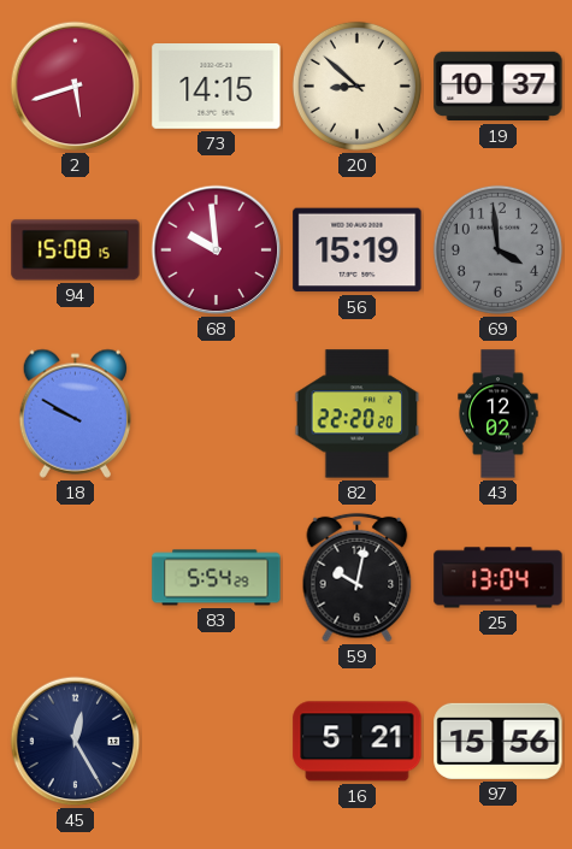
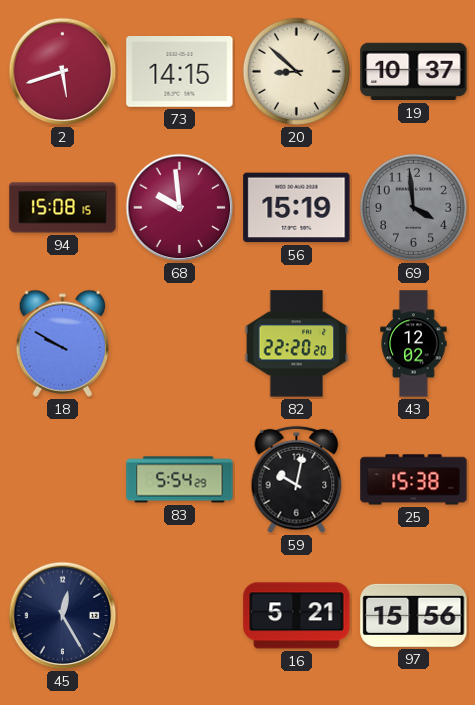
25: 13:04 -> 15:38 (414, 480)
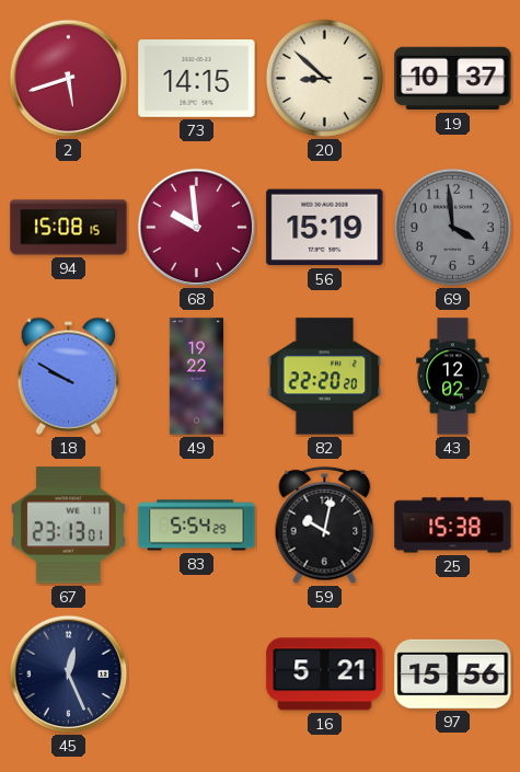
49: none -> 19:22 (196, 377)
67: none -> 23:13 (68, 526)
45: 12:25 -> 12:26 (69, 675)
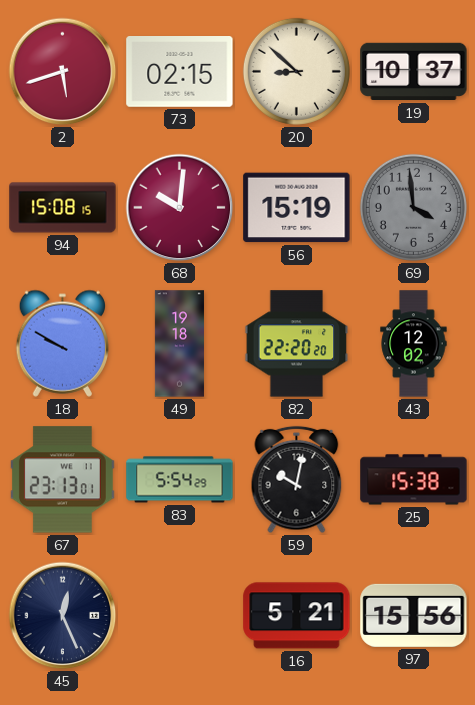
73: 14:15 -> 02:15 (180, 72)
68: 9:59 -> 10:01 (180, 208)
49: 19:22 -> 19:18 (179, 344)
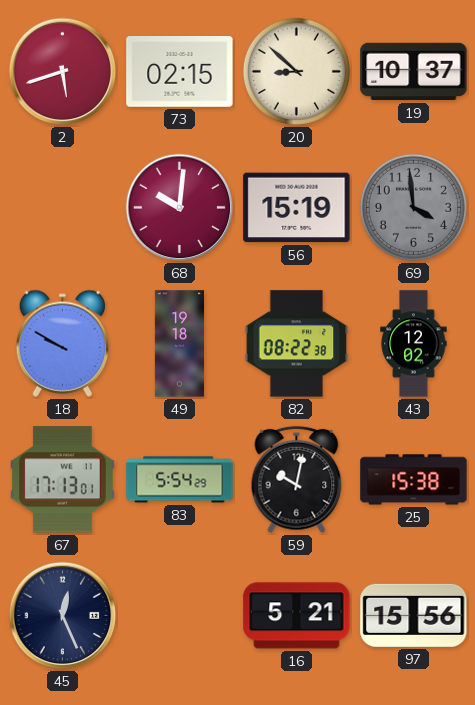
94: 15:08 -> none (63, 208)
82: 22:20 -> 08:22 (297, 344)
67: 23:13 -> 17:13 (62, 480)
